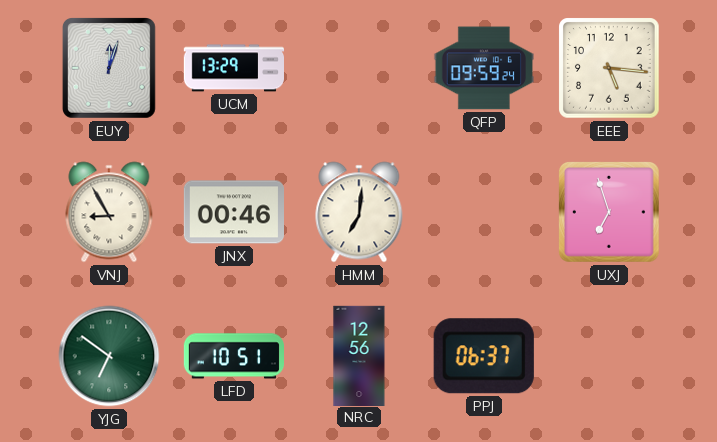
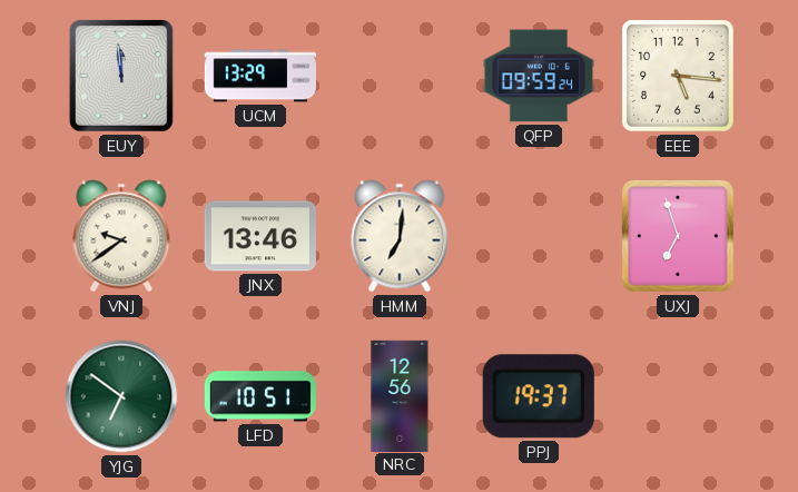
EUY: 12:03 -> 11:59 (121, 77)
VNJ: 8:55 -> 9:39 (121, 236)
JNX: 00:46 -> 13:46 (259, 236)
PPJ: 06:37 -> 19:37 (539, 396)
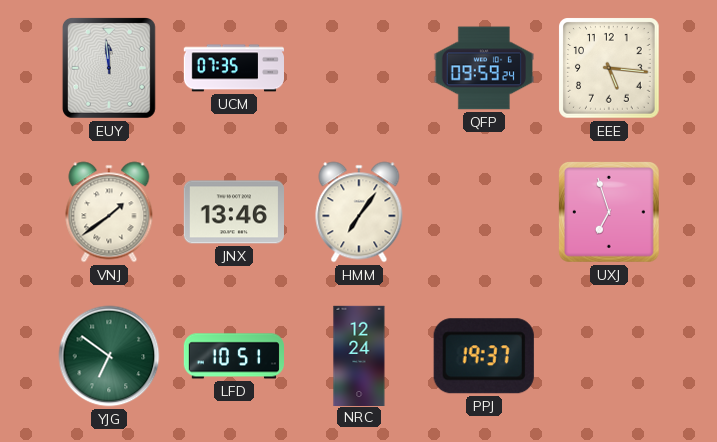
UCM: 13:29 -> 07:35 (233, 68)
VNJ: 9:39 -> 1:39 (109, 212)
HMM: 7:01 -> 7:06 (359, 212)
NRC: 12:56 -> 12:24 (359, 355)
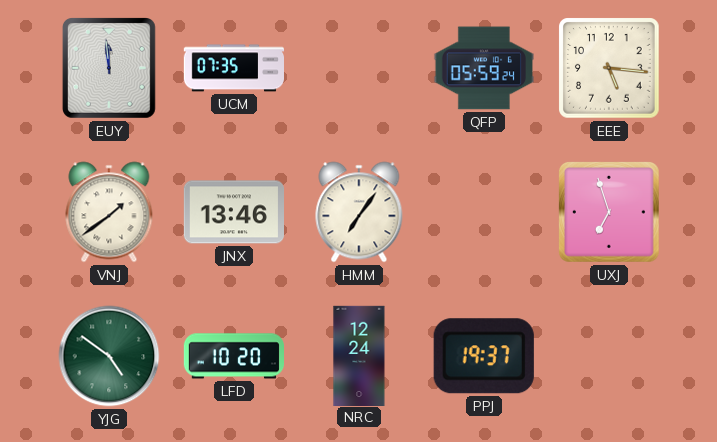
QFP: 09:59 -> 05:59 (483, 68)
YJG: 6:51 -> 4:51 (109, 356)
LFD: 10:51 -> 10:20 (233, 356)
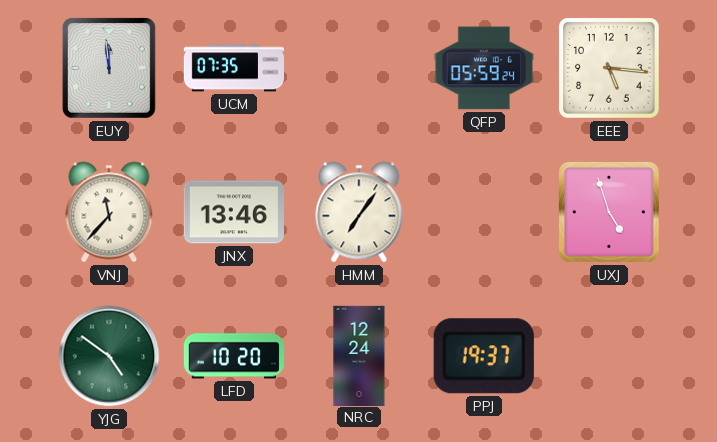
VNJ: 1:39 -> 11:37 (109, 212)
UXJ: 6:57 -> 4:57 (609, 212)
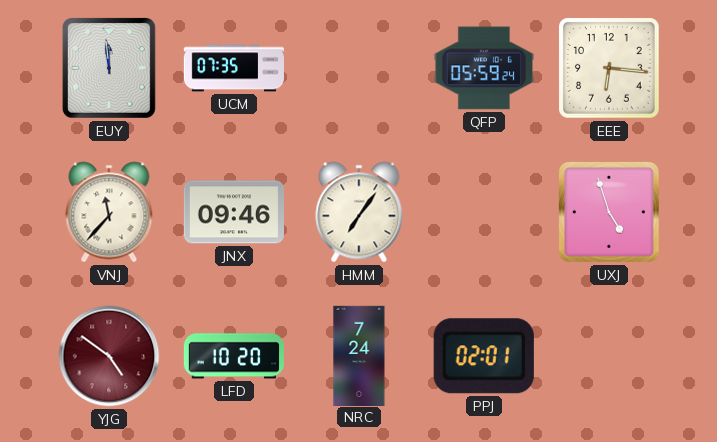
EEE: 5:16 -> 6:16 (609, 68)
JNX: 13:46 -> 09:46 (233, 212)
YJG dial: green -> burgundy (109, 356)
NRC: 12:24 -> 7:24 (359, 355)
PPJ: 19:37 -> 02:01 (484, 356)
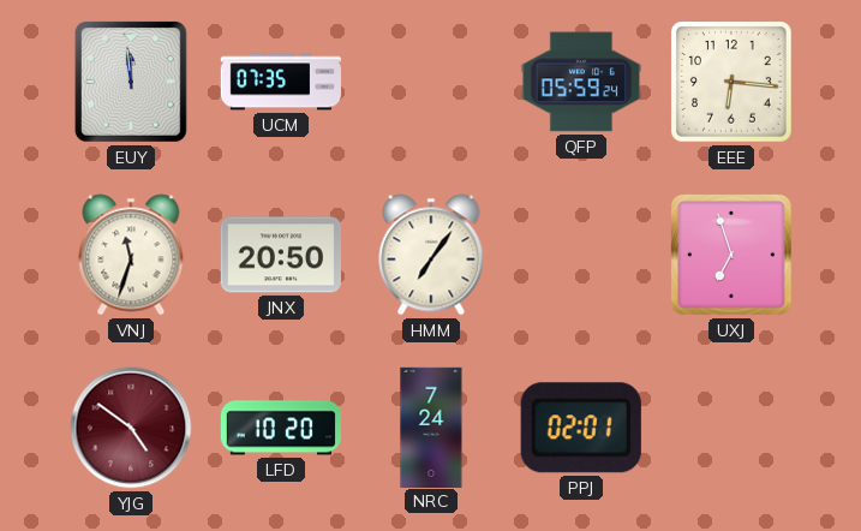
VNJ: 11:37 -> 11:33 (131, 255)
JNX: 09:46 -> 20:50 (280, 255)
UXJ: 4:57 -> 6:57 (731, 255)
